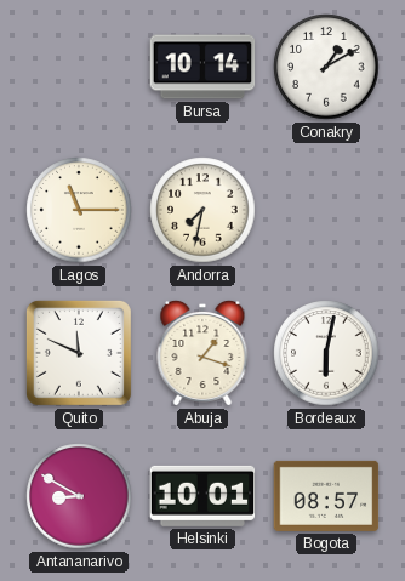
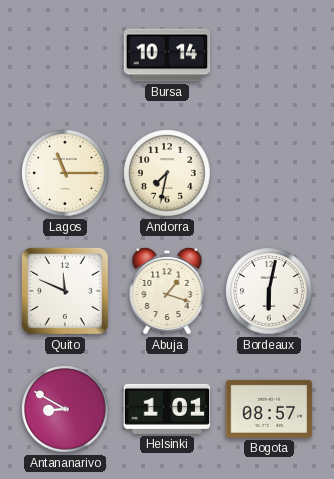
Conakry: 1:10 -> none (326, 67)
Helsinki: 10:01 -> 1:01 (167, 409)
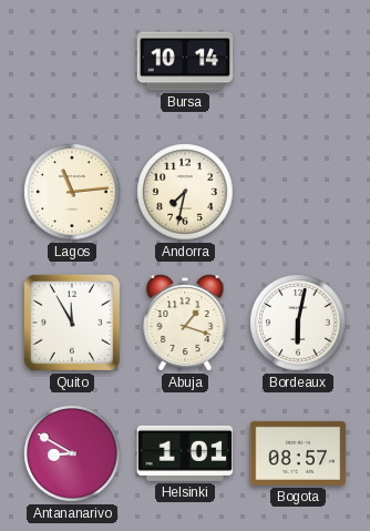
Lagos: 11:15 -> 11:14 (72, 192)
Quito: 11:49 -> 11:55 (72, 323)
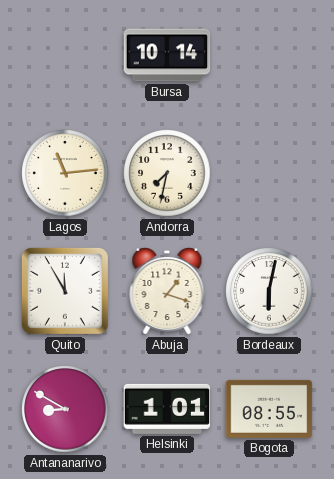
Bogota: 08:57 -> 08:55 (269, 409)
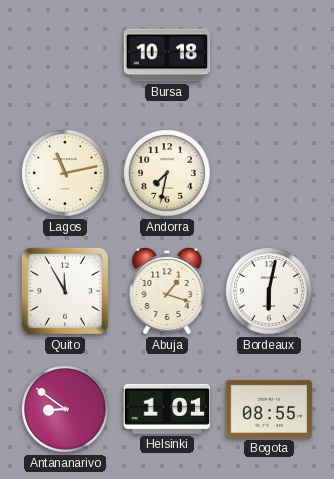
Bursa: 10:14 -> 10:18 (167, 55)
Lagos: 11:14 -> 11:13 (65, 173)
Antananarivo: 8:50 -> 8:51 (65, 409)
